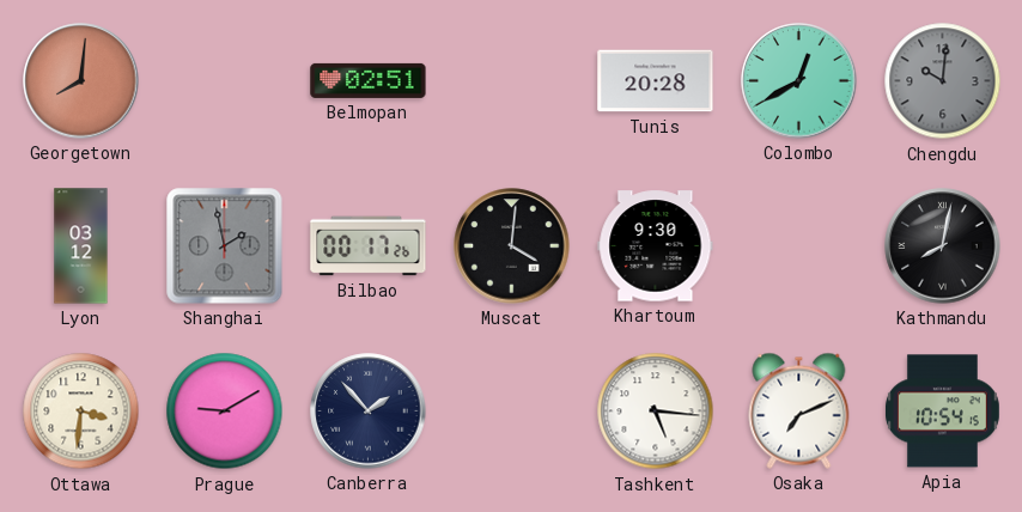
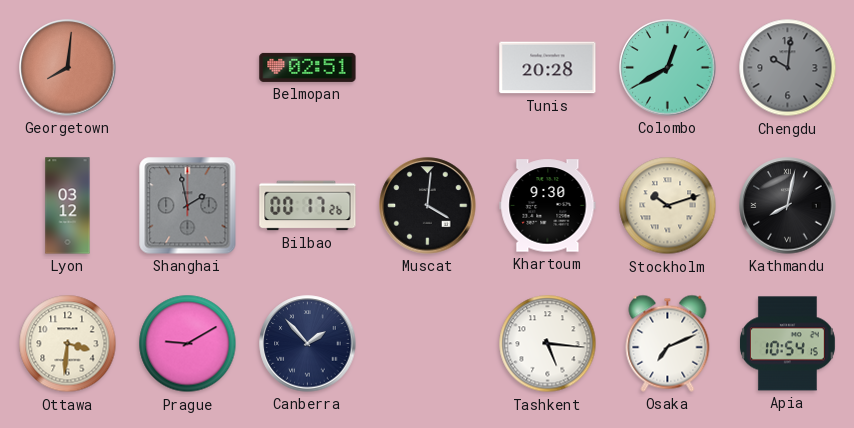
Stockholm: none -> 10:12 (668, 206)
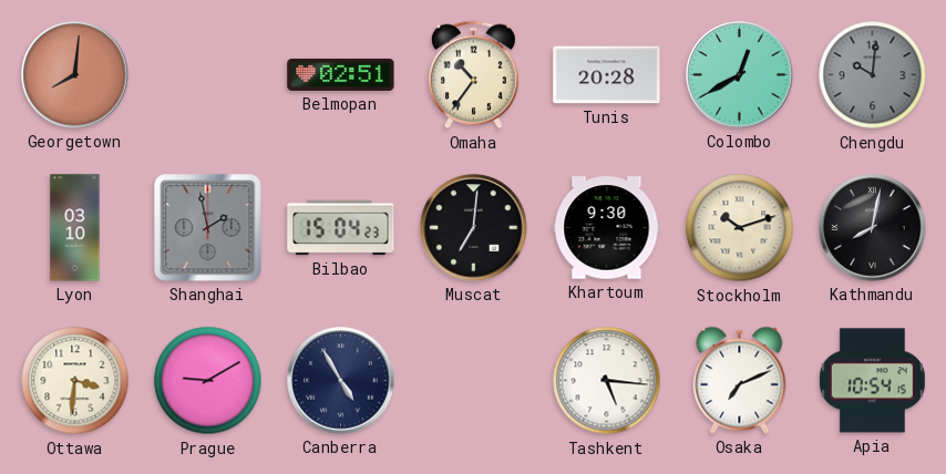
Omaha: none -> 10:36 (474, 75)
Lyon: 03:12 -> 03:10 (75, 228)
Bilbao: 00:17 -> 15:04 (341, 228)
Muscat: 4:01 -> 7:01 (474, 228)
Canberra: 1:53 -> 4:55 (341, 381)
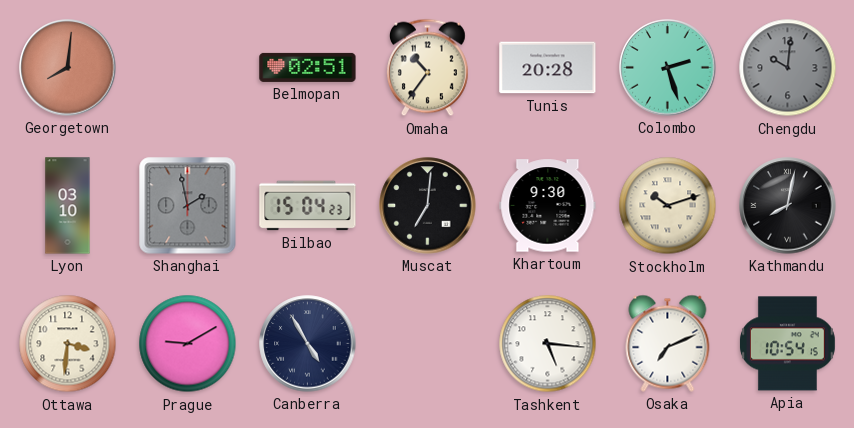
Colombo: 12:40 -> 2:27 (668, 68)
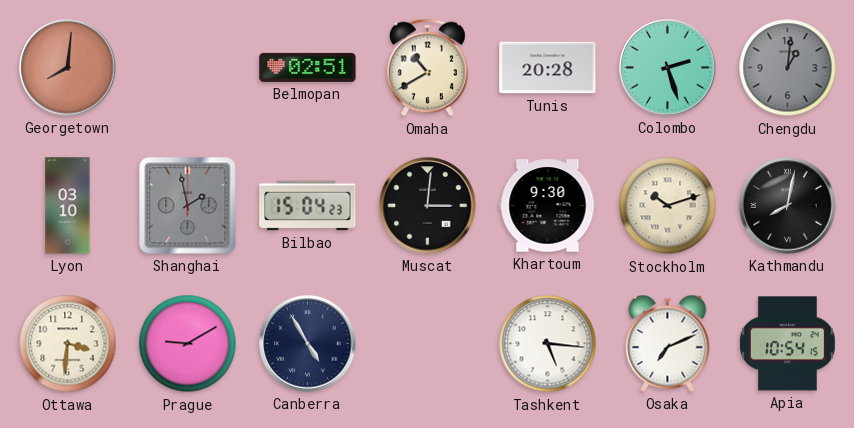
Omaha: 10:36 -> 10:40 (428, 68)
Chengdu: 10:01 -> 1:01 (788, 68)
Muscat: 7:01 -> 3:01 (428, 206)
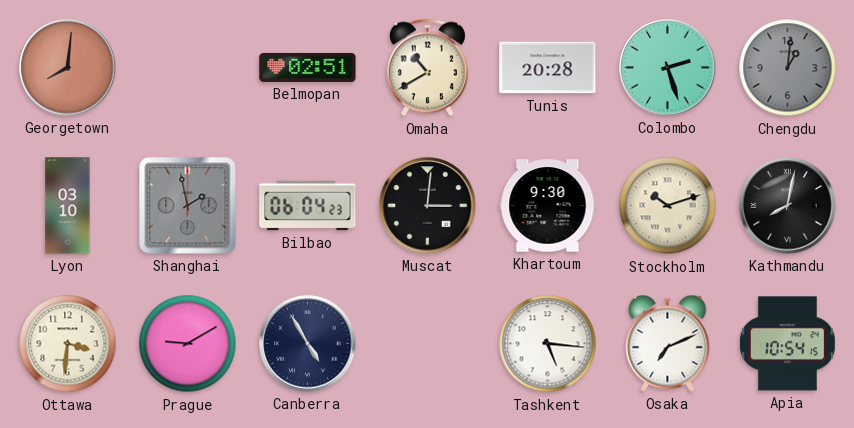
Bilbao: 15:04 -> 06:04 (308, 206)
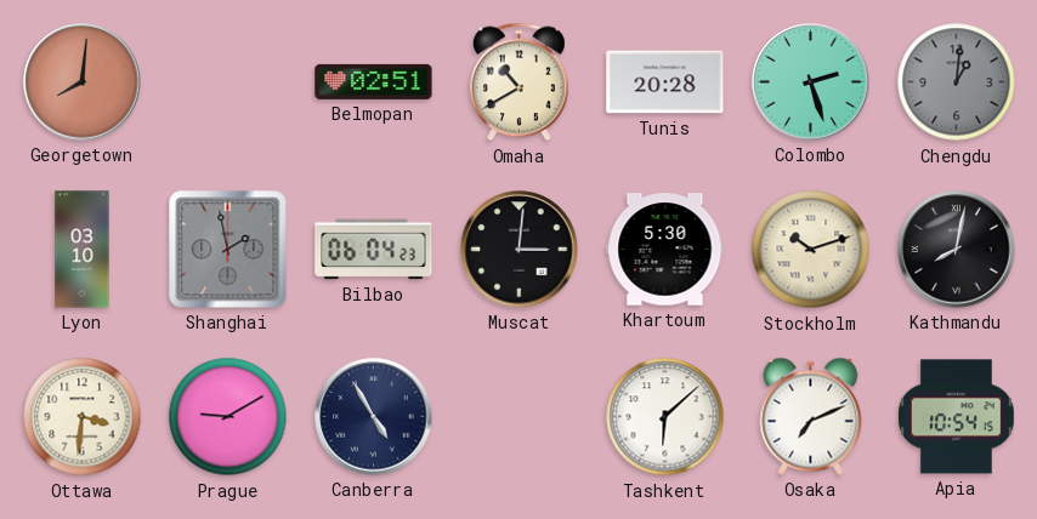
Khartoum: 9:30 -> 5:30 (665, 250)
Tashkent: 5:16 -> 6:08 (665, 417)
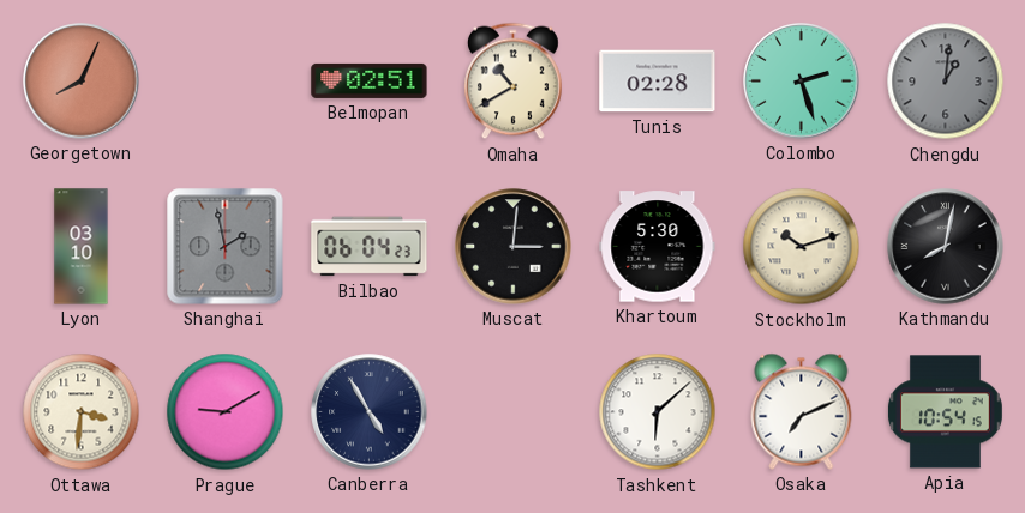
Georgetown: 8:01 -> 8:04 (82, 82)
Tunis: 20:28 -> 02:28 (658, 82)
